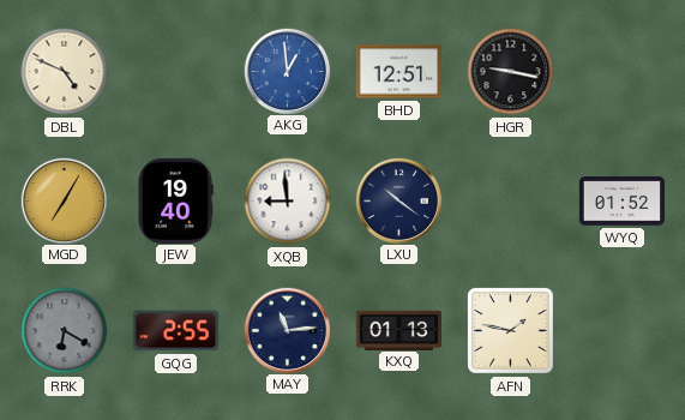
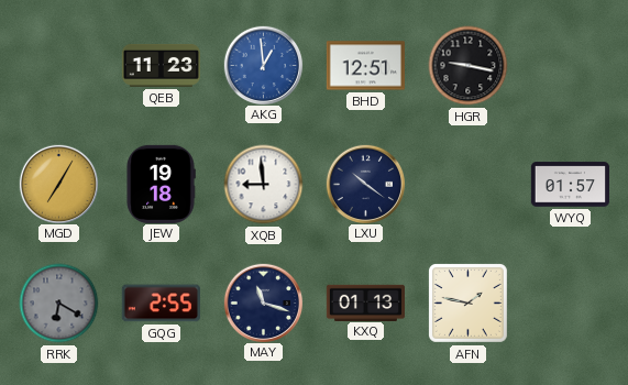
DBL: 4:49 -> none (65, 72)
QEB: none -> 11:23 (161, 65)
JEW: 19:40 -> 19:18 (161, 184)
WYQ: 01:52 -> 01:57 (570, 185)
MAY: 11:14 -> 11:18 (263, 302)
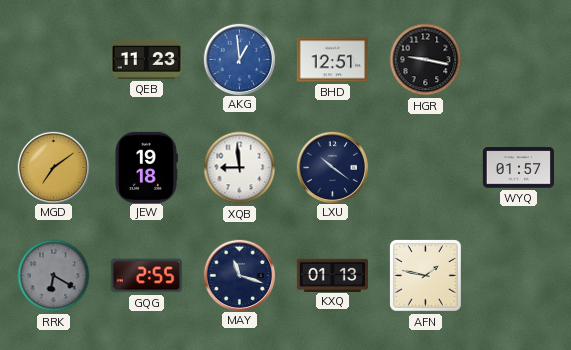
MGD: 7:05 -> 7:09 (53, 167)
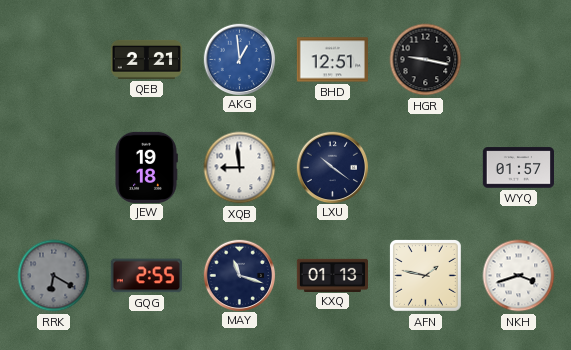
QEB: 11:23 -> 2:21 (146, 59)
MGD: 7:09 -> none (53, 167)
NKH: none -> 3:42 (519, 276)
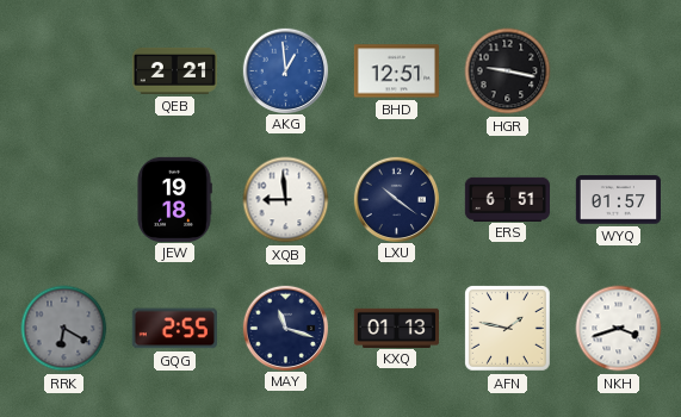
ERS: none -> 6:51 (507, 199)
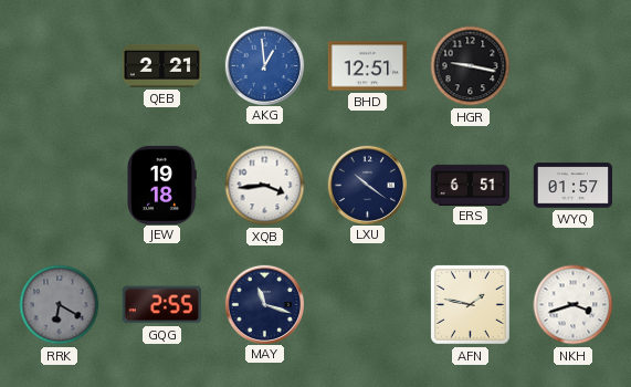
XQB: 8:59 -> 3:44 (265, 186)
KXQ: 01:13 -> none (396, 328)
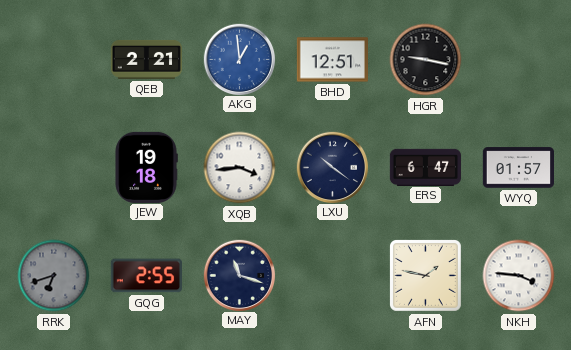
ERS: 6:51 -> 6:47 (425, 167)
RRK: 6:20 -> 6:42 (54, 276)
NKH: 3:42 -> 3:46 (519, 276)
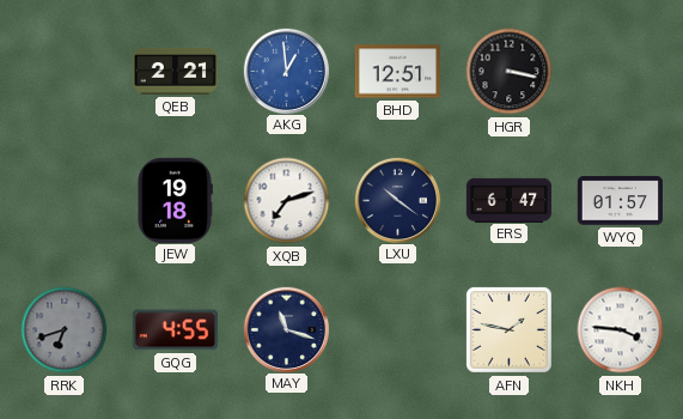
HGR: 9:17 -> 3:17 (510, 72)
XQB: 3:44 -> 7:12 (287, 201)
GQG: 2:55 -> 4:55 (175, 330)
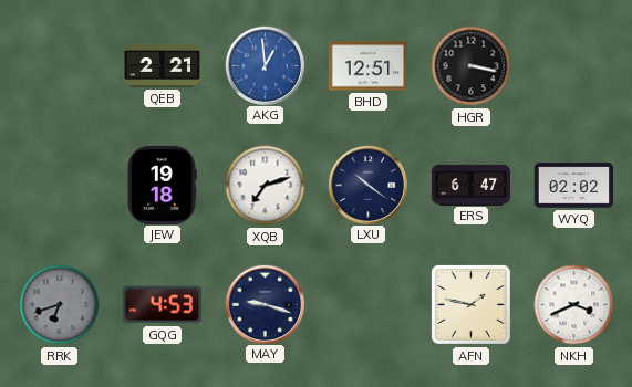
WYQ: 01:57 -> 02:02 (573, 186)
GQG: 4:55 -> 4:53 (162, 305)
MAY: 11:18 -> 9:18 (265, 304)
NKH: 3:46 -> 3:41 (574, 305)
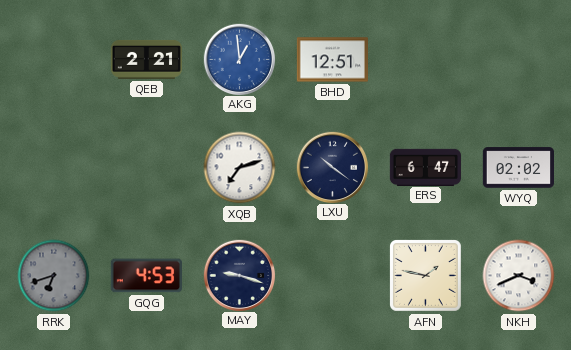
HGR: 3:17 -> none (472, 66)
JEW: 19:18 -> none (162, 185)
